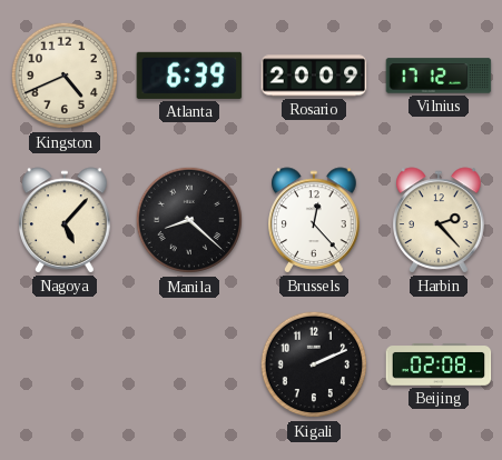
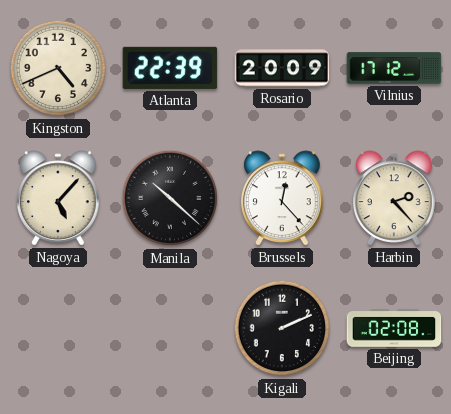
Atlanta: 6:39 -> 22:39 (170, 68)
Manila: 8:22 -> 10:22 (170, 198)
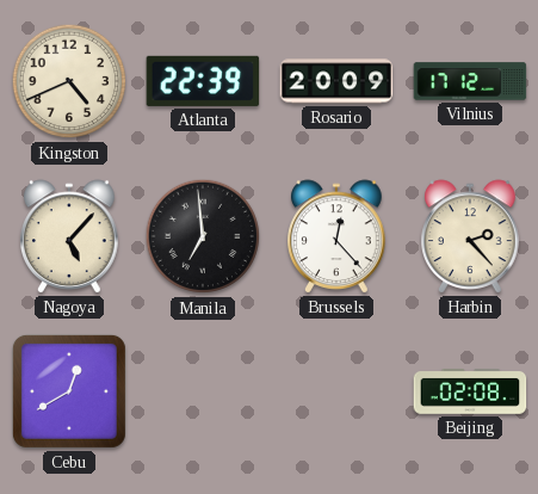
Manila: 10:22 -> 6:59 (203, 236)
Cebu: none -> 12:40 (69, 391)
Kigali: 2:11 -> none (282, 328)
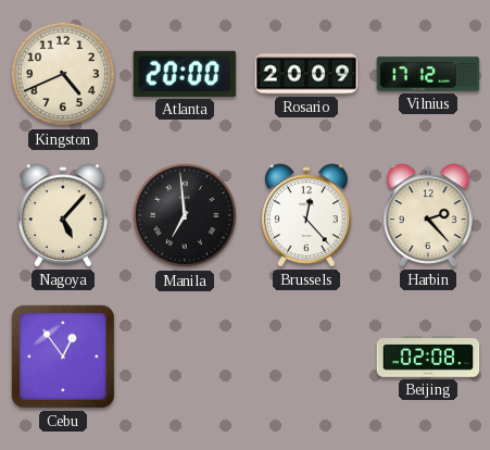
Atlanta: 22:39 -> 20:00 (185, 74)
Cebu: 12:40 -> 12:54 (63, 357)
